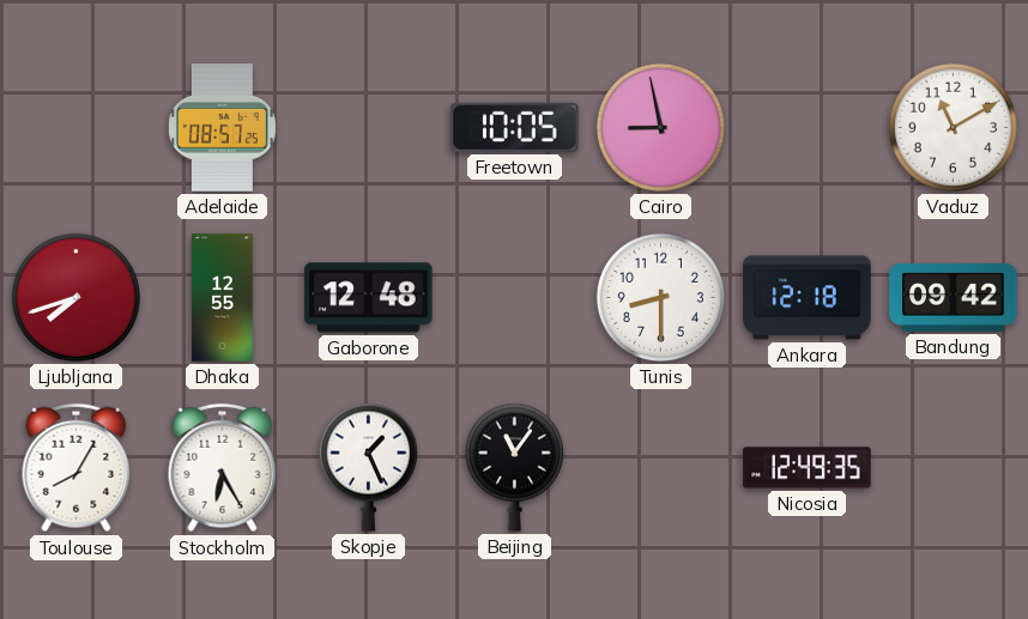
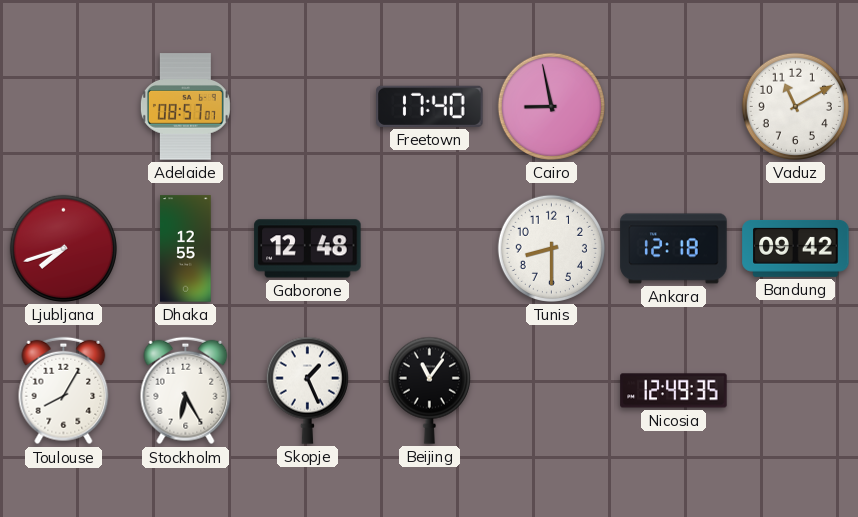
Adelaide: 08:57:25 -> 08:57:07 (185, 107)
Freetown: 10:05 -> 17:40 (430, 106)
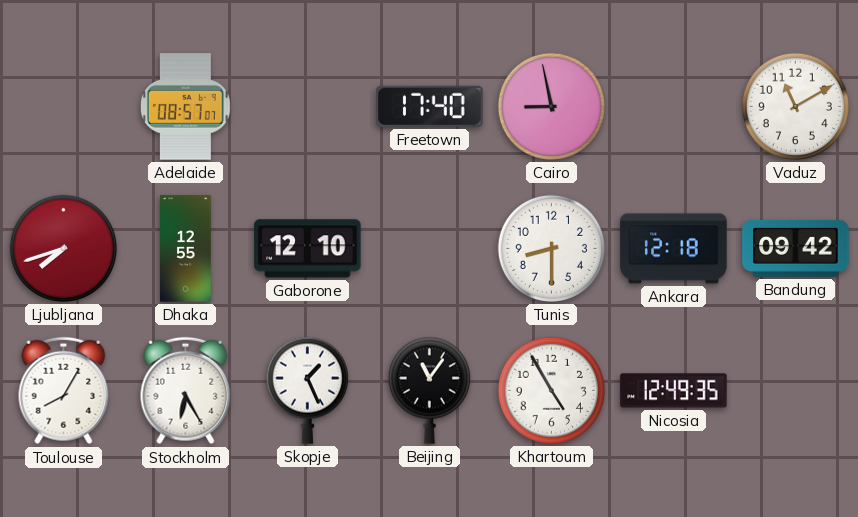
Gaborone: 12:48 -> 12:10 (308, 249)
Khartoum: none -> 4:55 (551, 390)
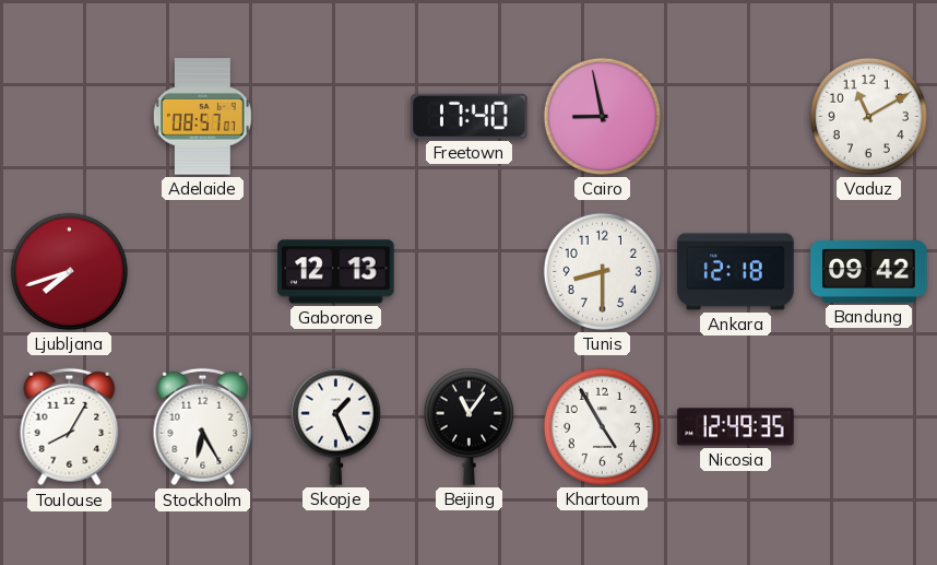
Dhaka: 12:55 -> none (186, 249)
Gaborone: 12:10 -> 12:13 (336, 272)
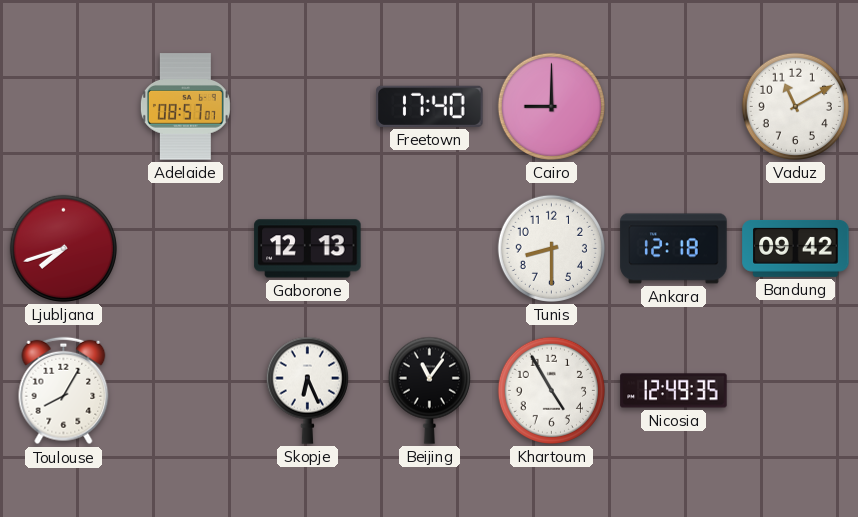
Cairo: 8:58 -> 9:00 (551, 106)
Stockholm: 6:25 -> none (203, 427)
Skopje: 1:26 -> 6:26 (307, 390)
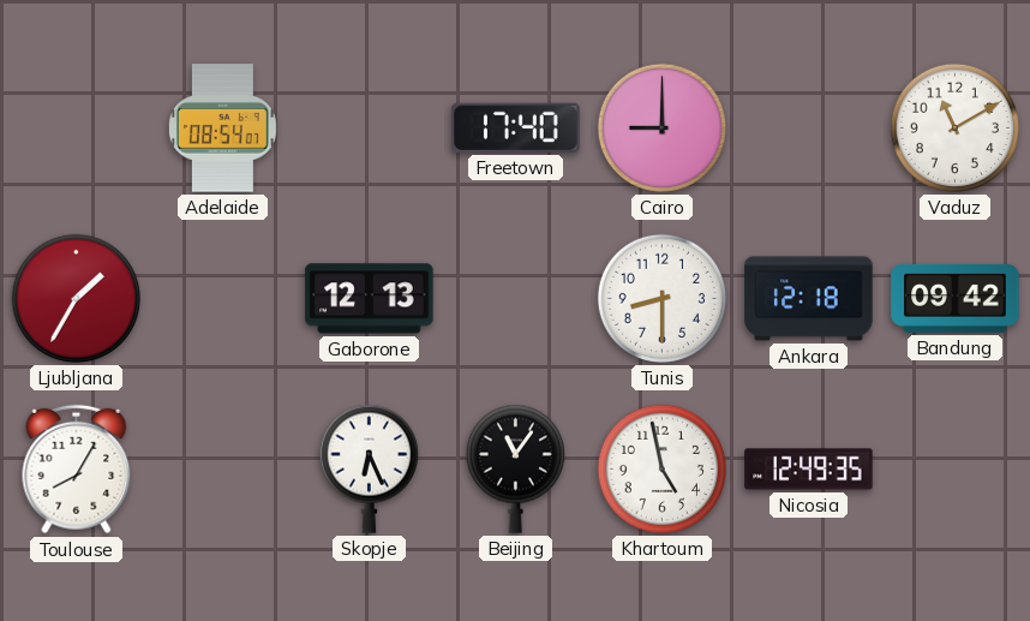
Adelaide: 08:57 -> 08:54 (222, 129)
Ljubljana: 7:42 -> 1:35 (76, 298)
Khartoum: 4:55 -> 4:58 (661, 468)
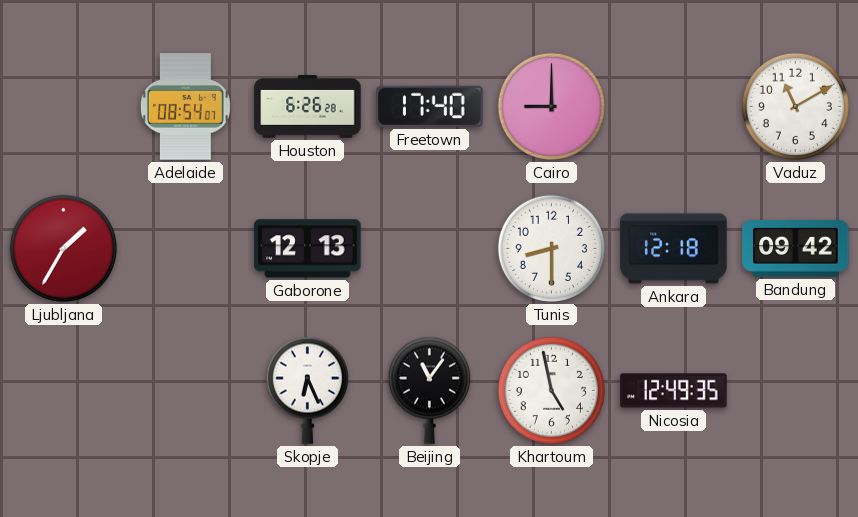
Houston: none -> 6:26 (308, 107)
Toulouse: 8:05 -> none (77, 470)
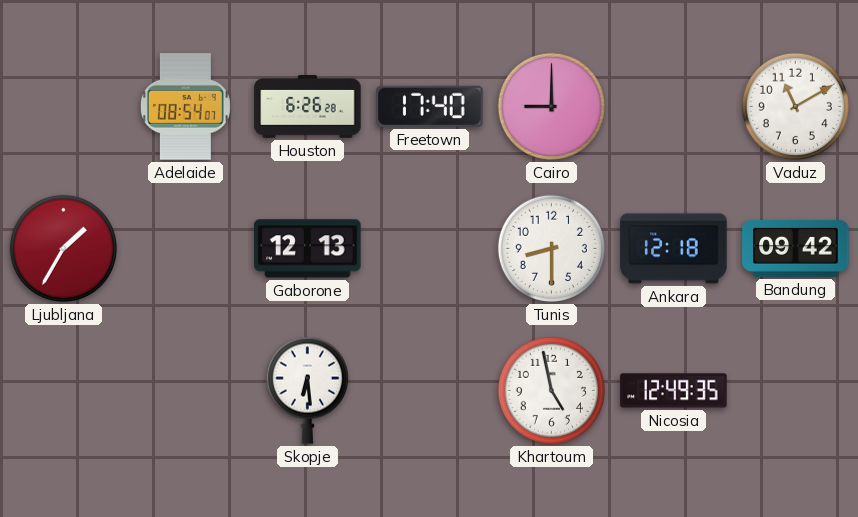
Skopje: 6:26 -> 6:29 (307, 390)
Beijing: 11:06 -> none (429, 390)
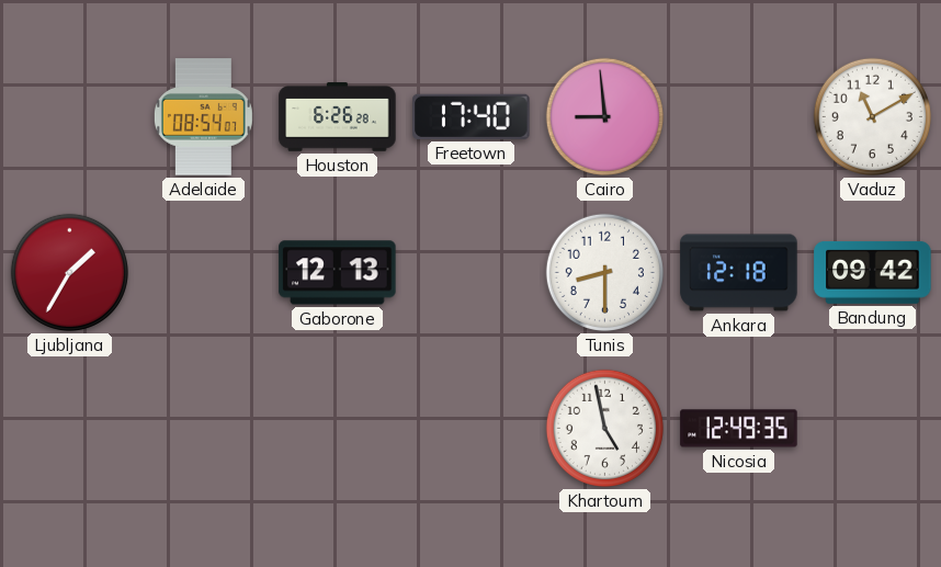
Cairo: 9:00 -> 8:59 (604, 116)
Skopje: 6:29 -> none (307, 390)
